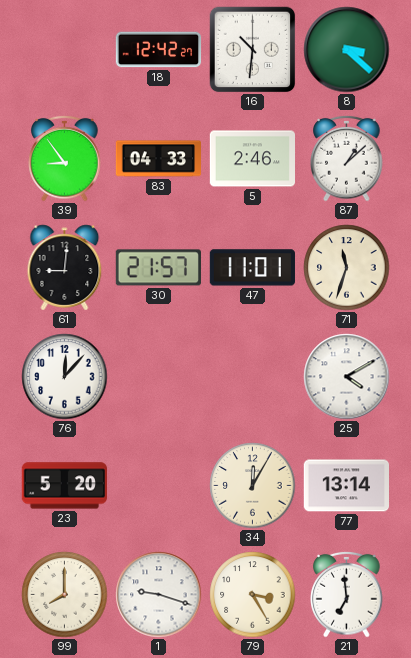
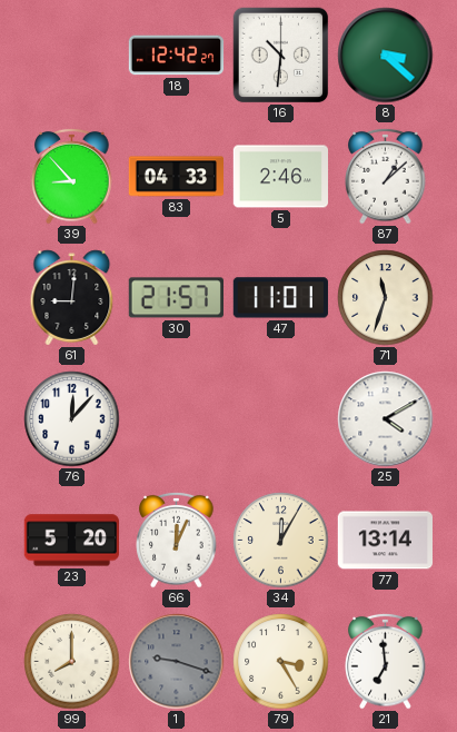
39: 8:54 -> 8:53 (72, 176)
66: none -> 12:04 (177, 540)
1 dial: white -> grey (177, 662)
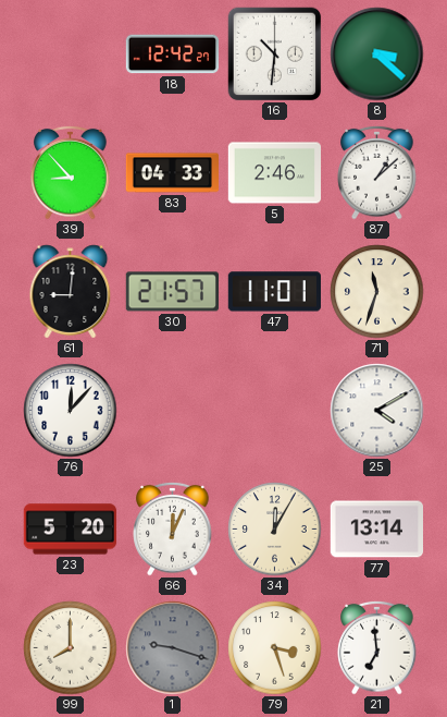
79: 3:25 -> 3:27 (275, 648)
